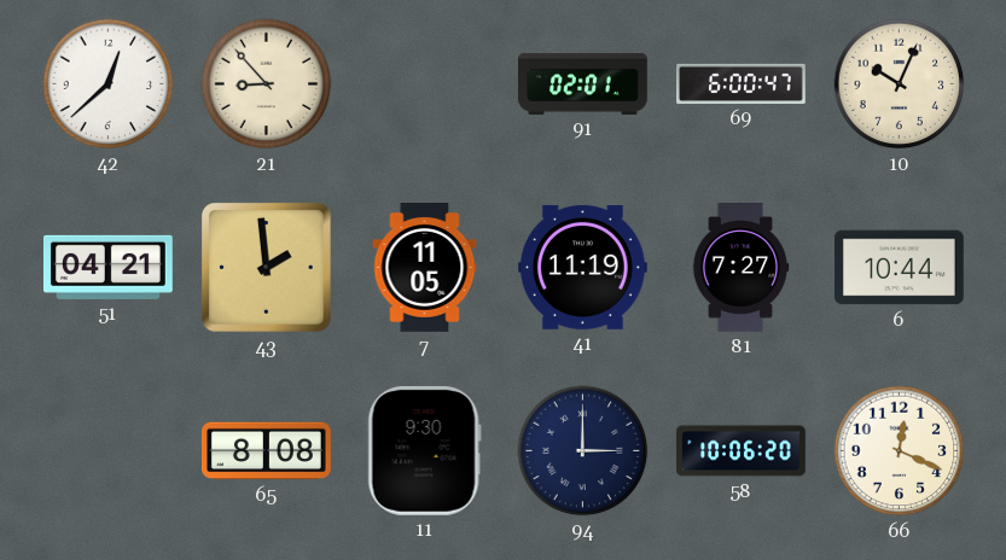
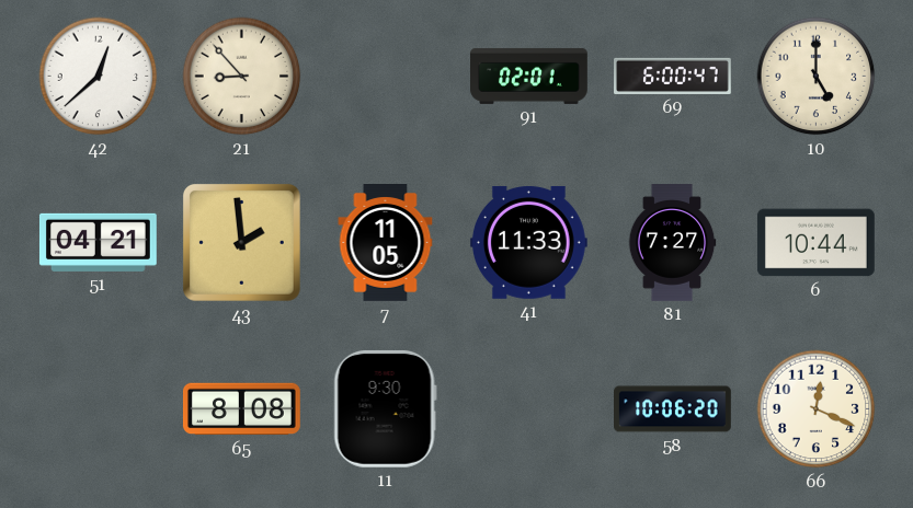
10: 10:04 -> 5:00 (817, 77)
41: 11:19 -> 11:33 (528, 243)
94: 3:00 -> none (583, 451)
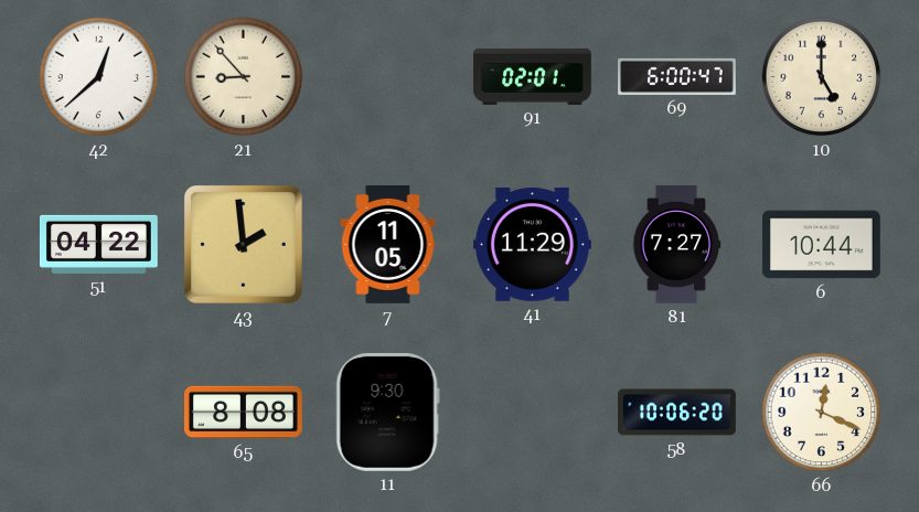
51: 04:21 -> 04:22 (98, 244)
41: 11:33 -> 11:29 (532, 245)
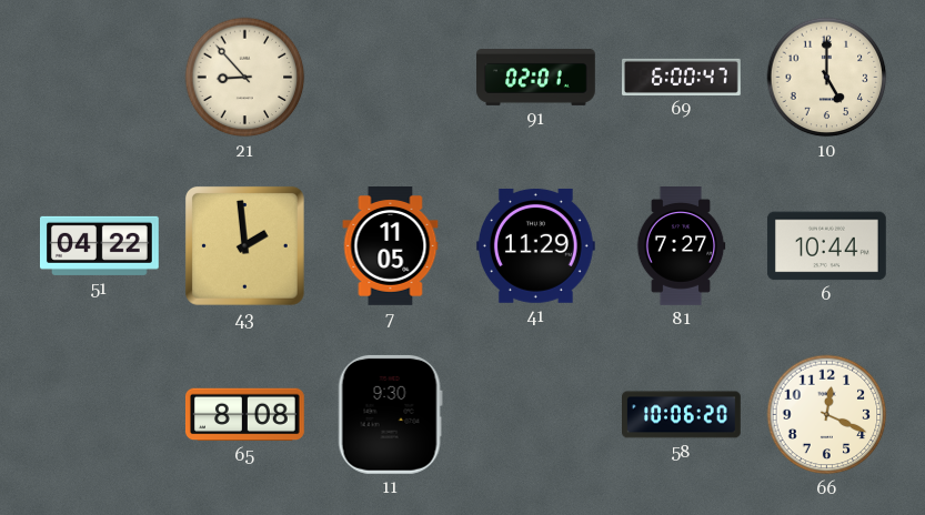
42: 12:38 -> none (99, 77)
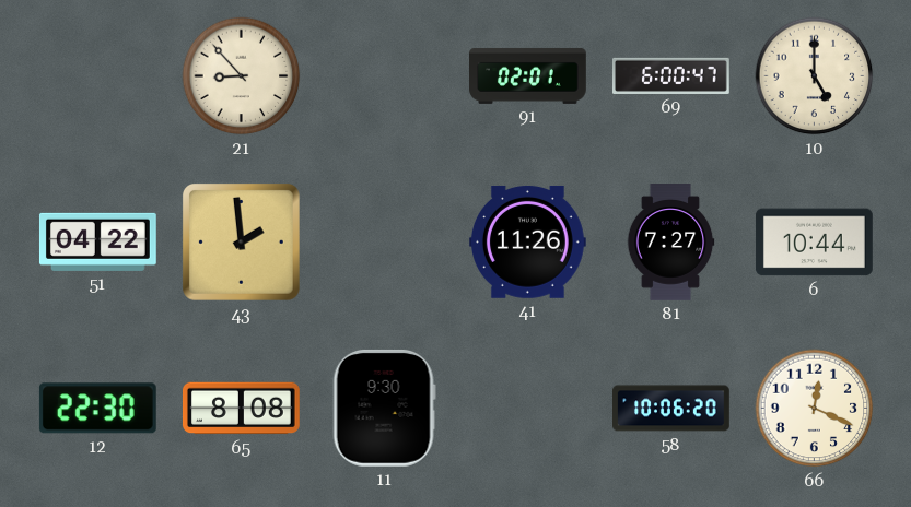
7: 11:05 -> none (391, 246)
41: 11:29 -> 11:26 (527, 243)
12: none -> 22:30 (97, 409)
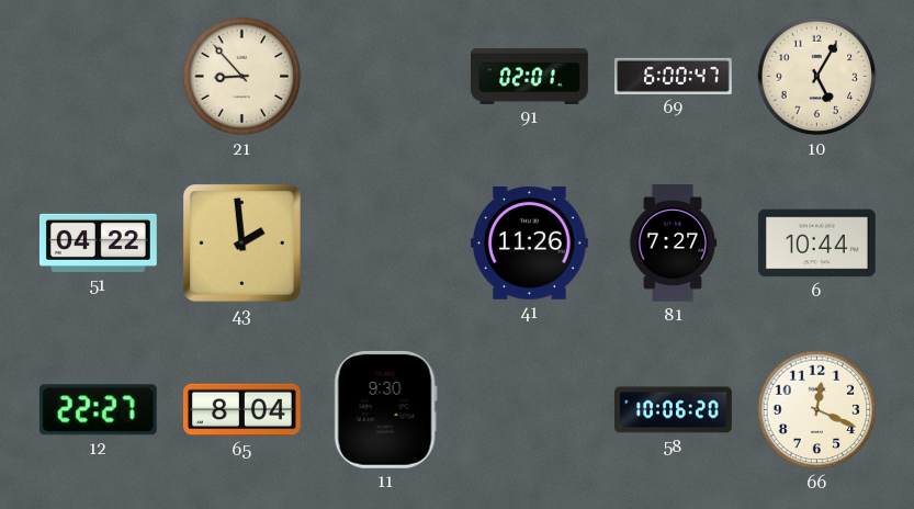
10: 5:00 -> 5:05 (817, 77)
12: 22:30 -> 22:27 (98, 410)
65: 8:08 -> 8:04 (241, 410)
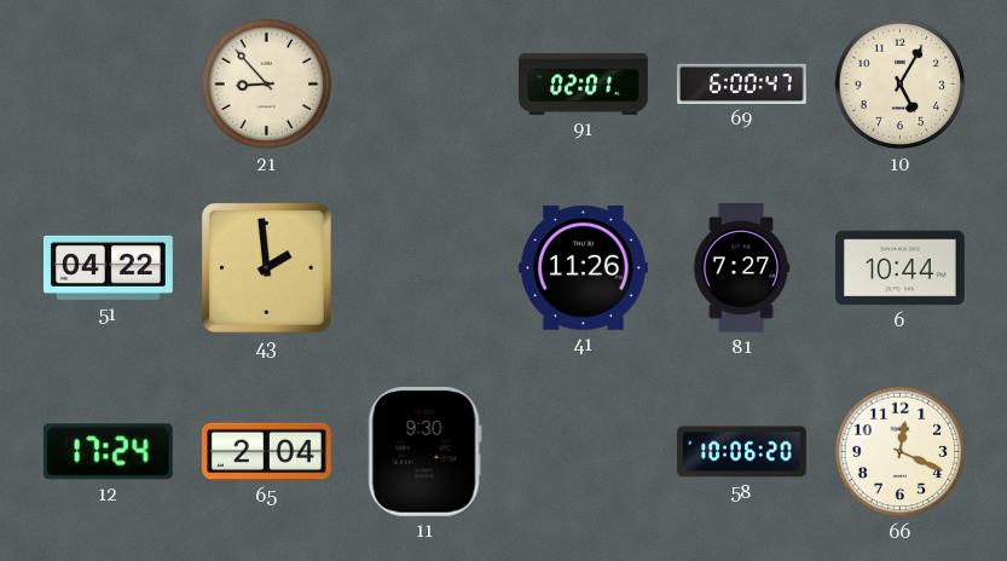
12: 22:27 -> 17:24 (108, 452)
65: 8:04 -> 2:04 (266, 452)
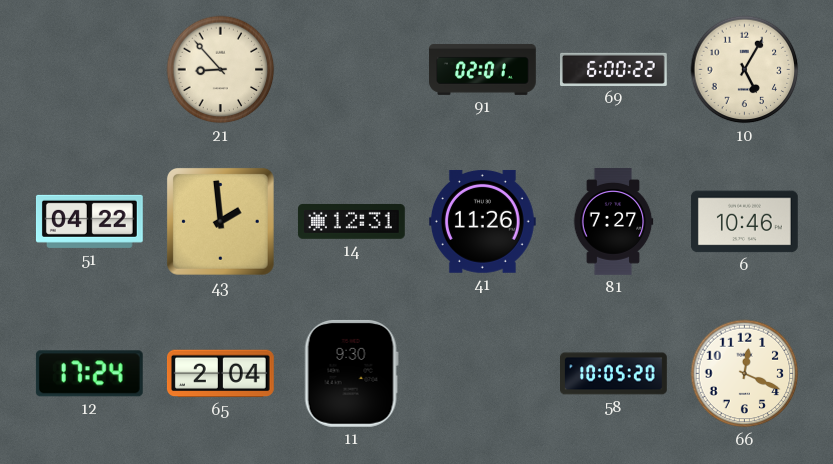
69: 6:00:47 -> 6:00:22 (614, 69)
14: none -> 12:31 (352, 221)
6: 10:44 -> 10:46 (745, 222)
58: 10:06 -> 10:05 (614, 374)
